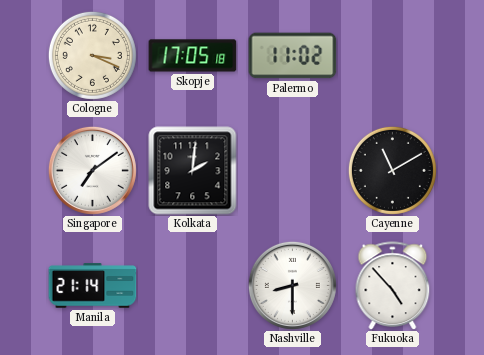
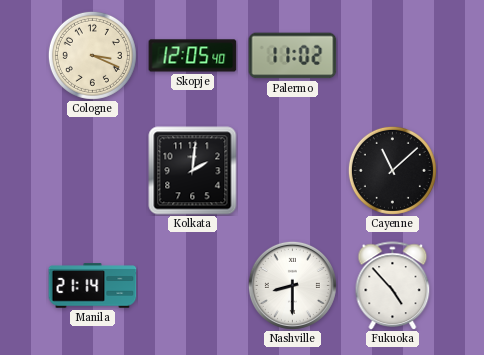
Skopje: 17:05 -> 12:05 (193, 56)
Singapore: 7:09 -> none (92, 170)
Cayenne: 11:10 -> 11:08 (392, 170)
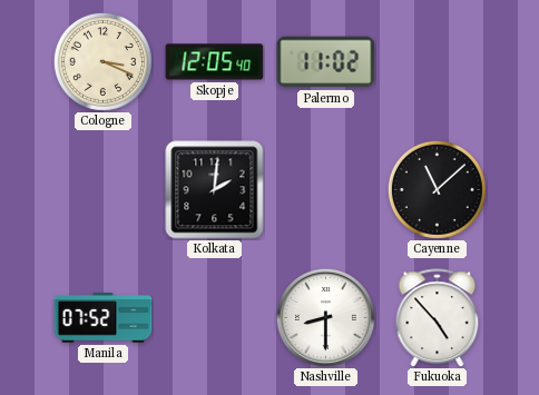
Manila: 21:14 -> 07:52 (104, 318)
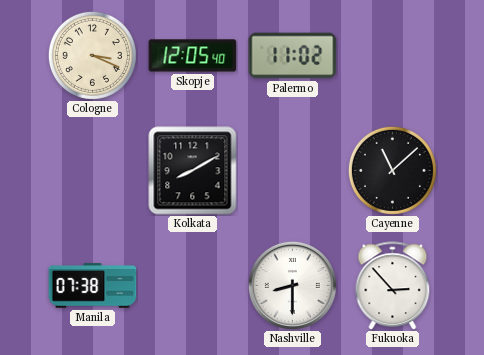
Kolkata: 2:01 -> 8:10 (193, 171)
Manila: 07:52 -> 07:38 (93, 286)
Fukuoka: 4:53 -> 2:53 (393, 285)
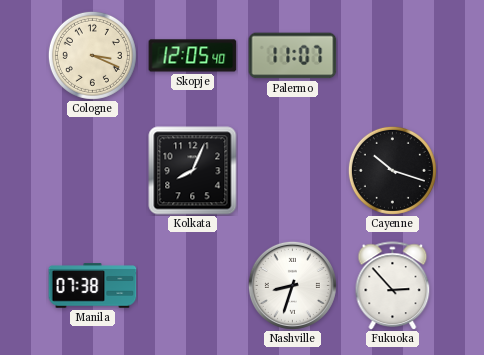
Palermo: 11:02 -> 11:07 (293, 56)
Kolkata: 8:10 -> 8:04 (193, 171)
Cayenne: 11:08 -> 10:18 (392, 170)
Nashville: 8:30 -> 8:33 (292, 285)
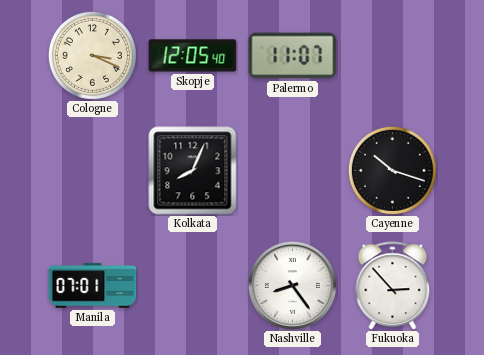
Manila: 07:38 -> 07:01 (93, 286)
Nashville: 8:33 -> 8:24 (292, 285)
